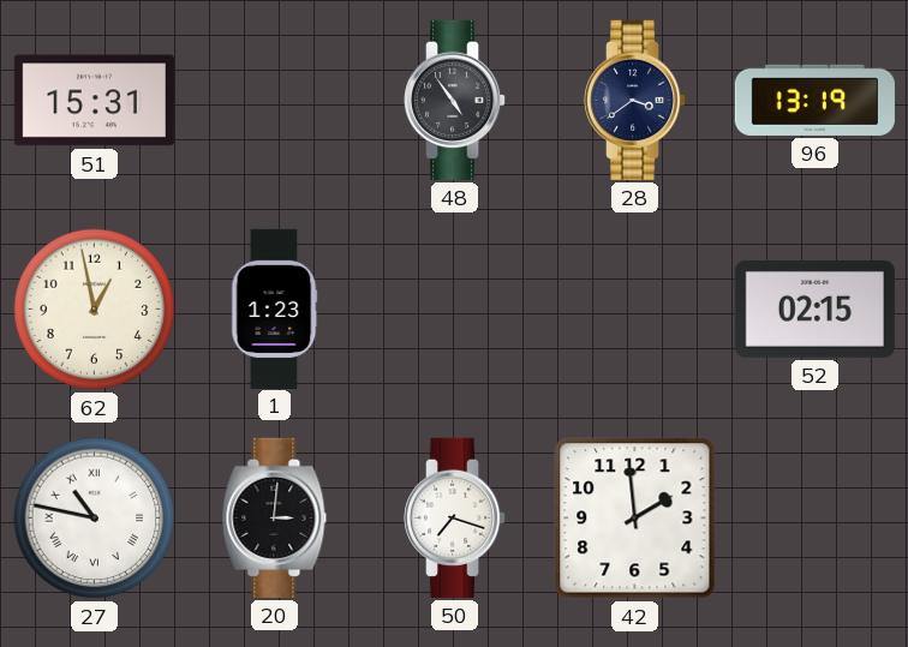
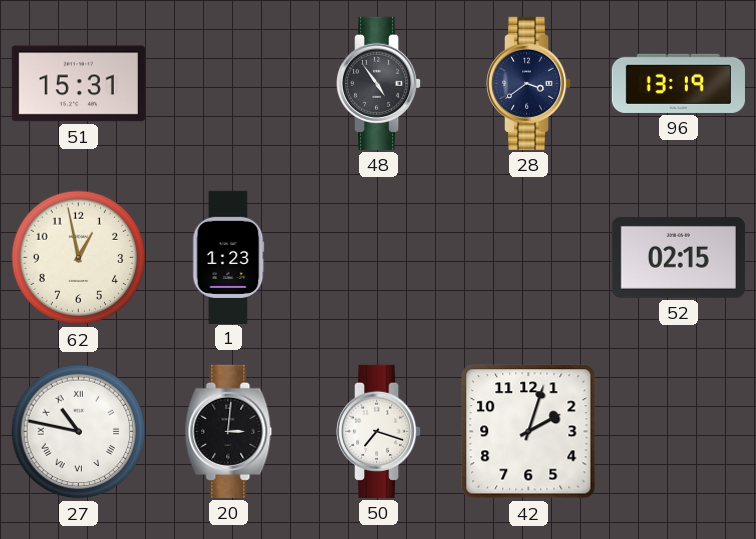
42: 1:59 -> 2:03 (529, 432)
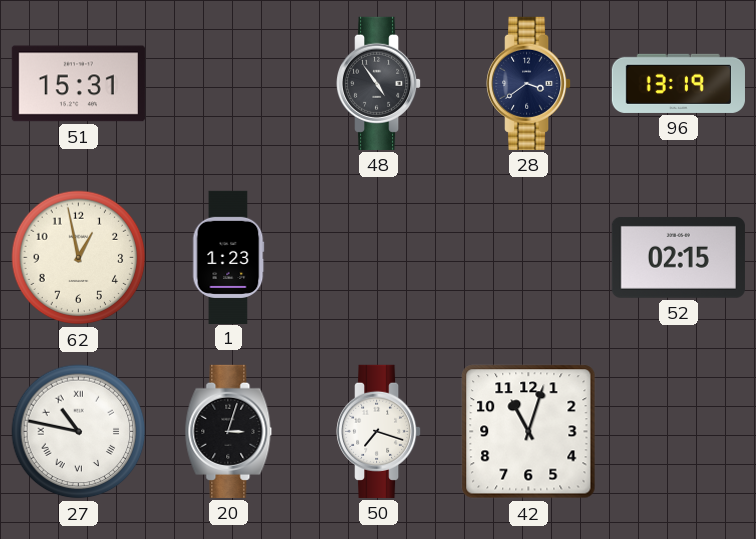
20: 3:01 -> 3:03 (229, 431)
42: 2:03 -> 11:03 (529, 432)
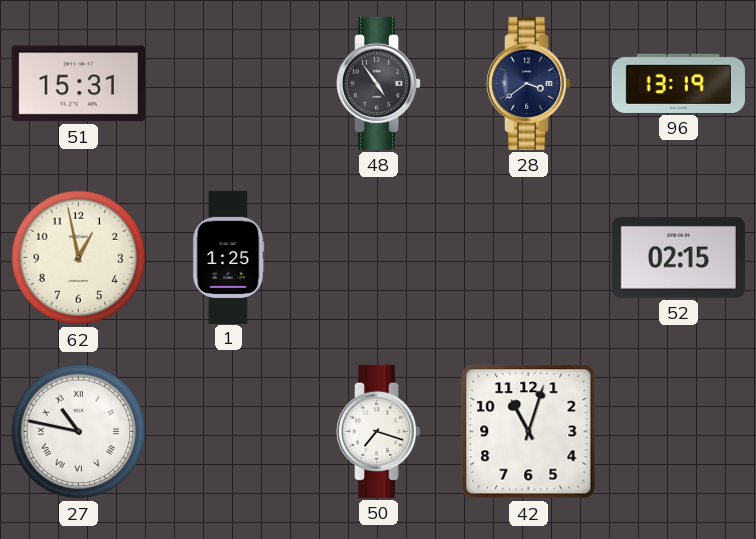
1: 1:23 -> 1:25 (228, 257)
20: 3:03 -> none (229, 431)
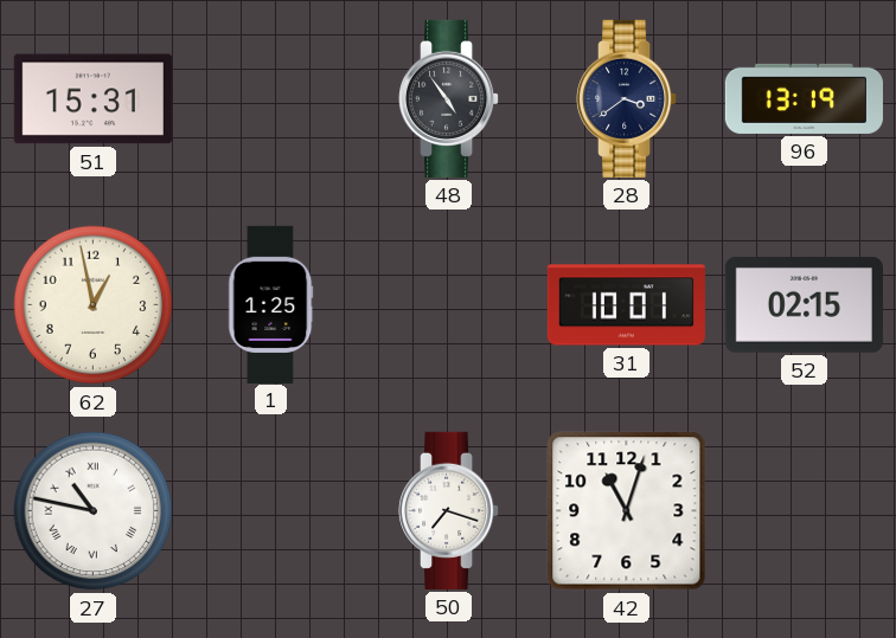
31: none -> 10:01 (626, 305)
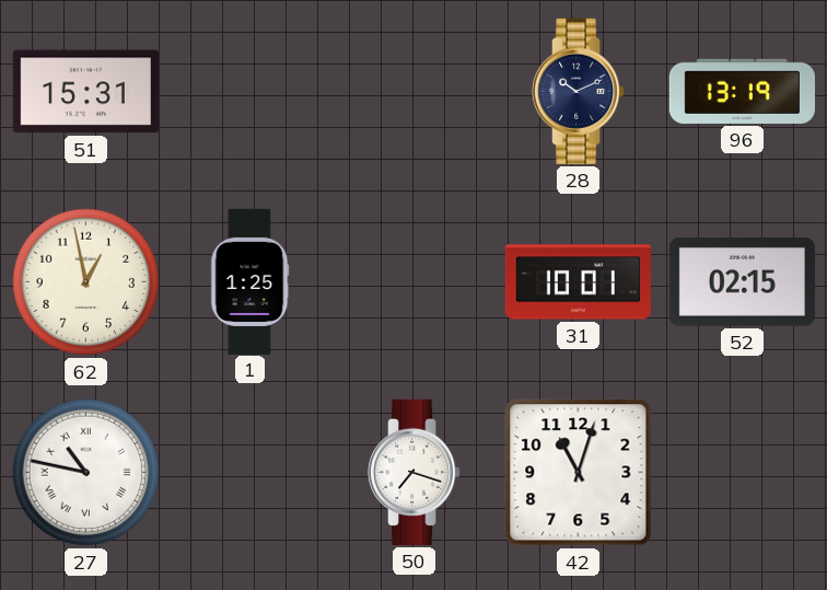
48: 4:54 -> none (450, 98)
28: 3:39 -> 10:11 (580, 91)
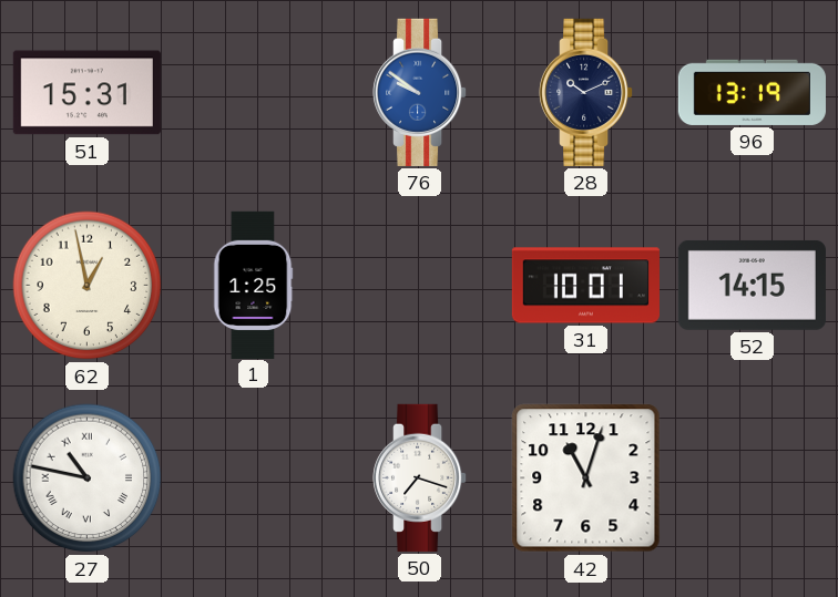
76: none -> 9:51 (421, 92)
52: 02:15 -> 14:15 (752, 285)
